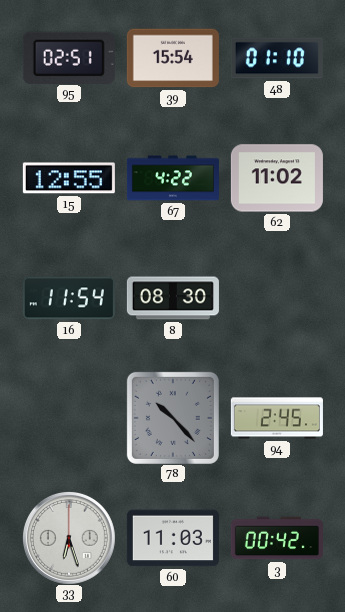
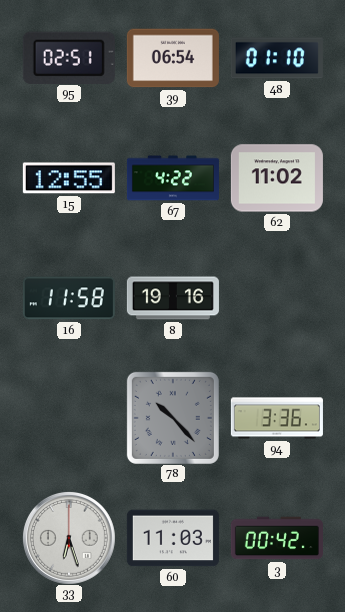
39: 15:54 -> 06:54 (173, 58)
16: 11:54 -> 11:58 (69, 298)
8: 08:30 -> 19:16 (173, 298)
94: 2:45 -> 3:36 (277, 418)
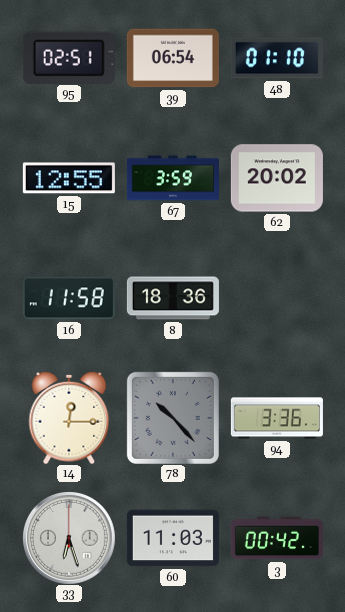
67: 4:22 -> 3:59 (173, 178)
62: 11:02 -> 20:02 (277, 178)
8: 19:16 -> 18:36 (173, 298)
14: none -> 12:15 (69, 418)
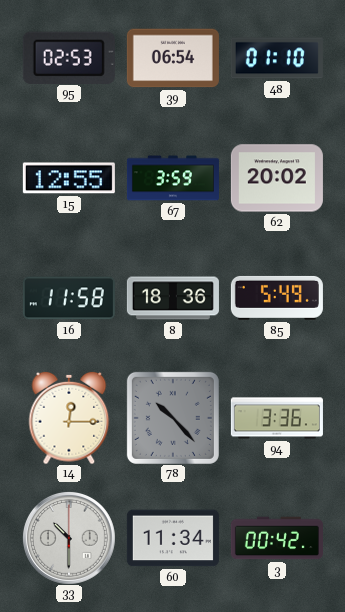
95: 02:51 -> 02:53 (69, 57)
85: none -> 5:49 (277, 298)
33: 6:27 -> 10:30 (69, 538)
60: 11:03 -> 11:34 (173, 538)
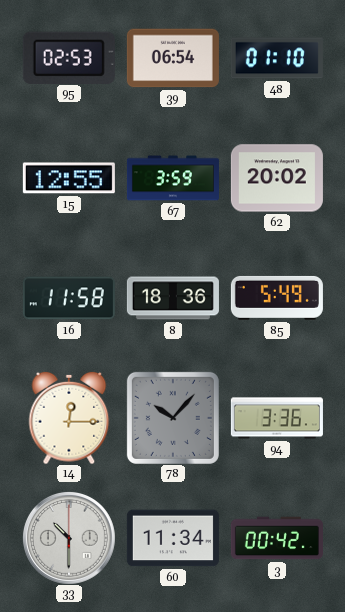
78: 10:23 -> 10:07 (173, 418)
